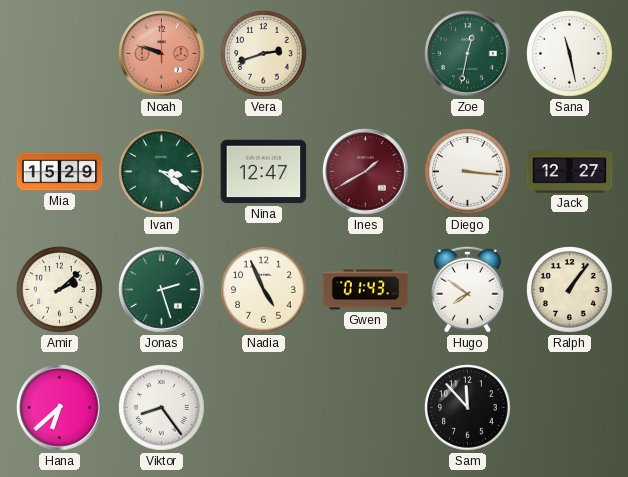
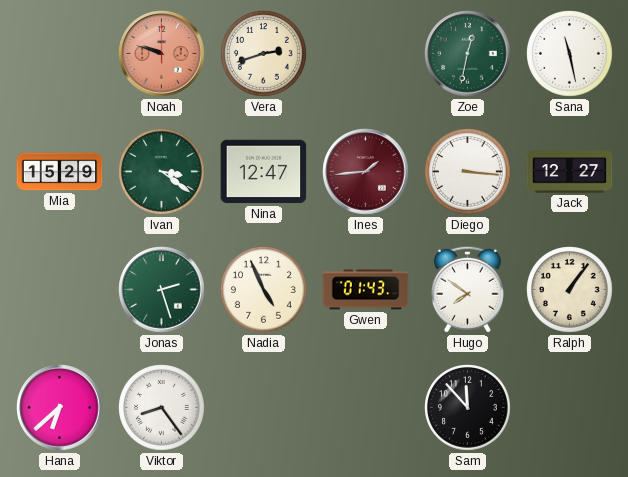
Ines: 1:40 -> 1:44 (366, 172)
Amir: 2:08 -> none (60, 290)
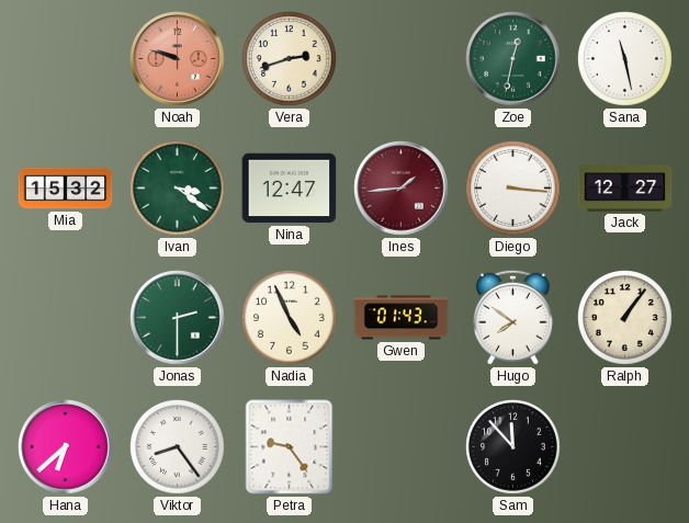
Mia: 15:29 -> 15:32 (66, 189)
Jonas: 2:27 -> 2:30 (178, 318)
Petra: none -> 9:24 (290, 447)
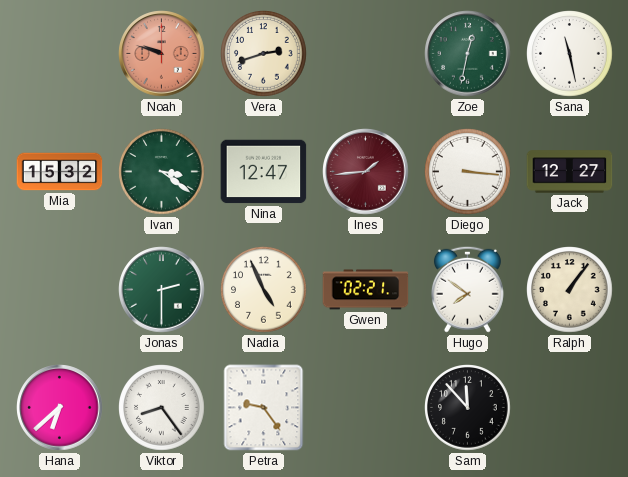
Gwen: 01:43 -> 02:21 (366, 290)
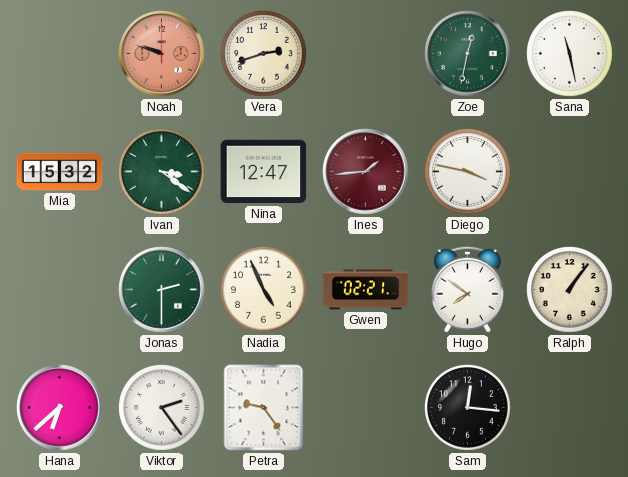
Diego: 3:16 -> 3:47 (468, 172)
Jack: 12:27 -> none (570, 172)
Viktor: 8:24 -> 2:24 (162, 408)
Sam: 11:53 -> 12:16 (468, 408)
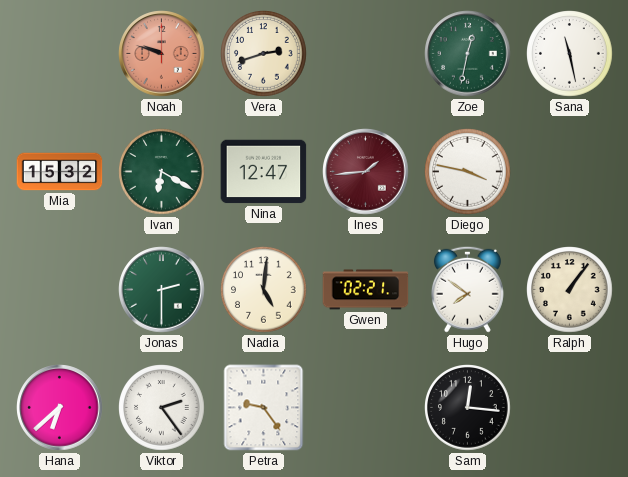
Ivan: 3:21 -> 6:20 (162, 172)
Nadia: 4:56 -> 5:01 (264, 290)
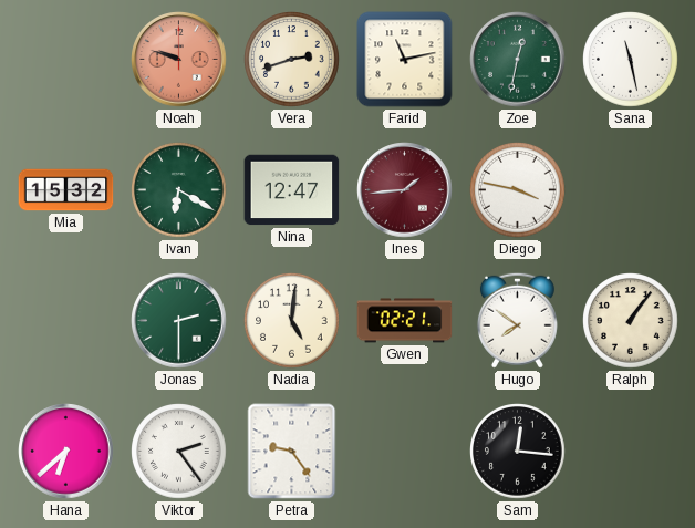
Farid: none -> 11:13 (405, 60)
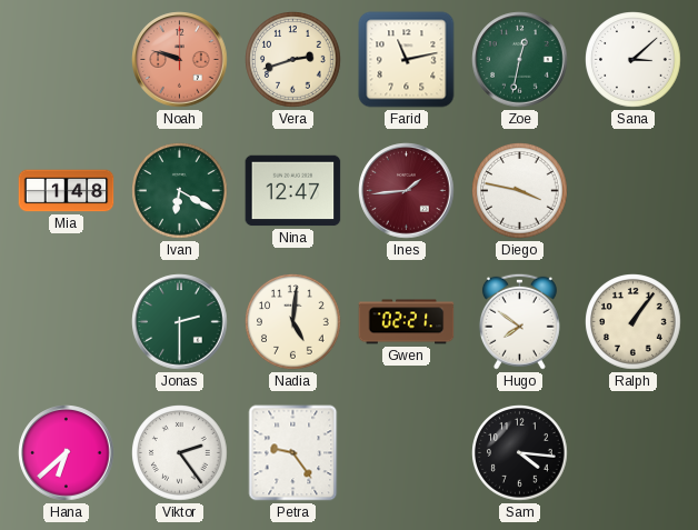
Sana: 11:28 -> 3:08 (634, 60)
Mia: 15:32 -> 1:48 (67, 191)
Sam: 12:16 -> 4:16 (520, 453)
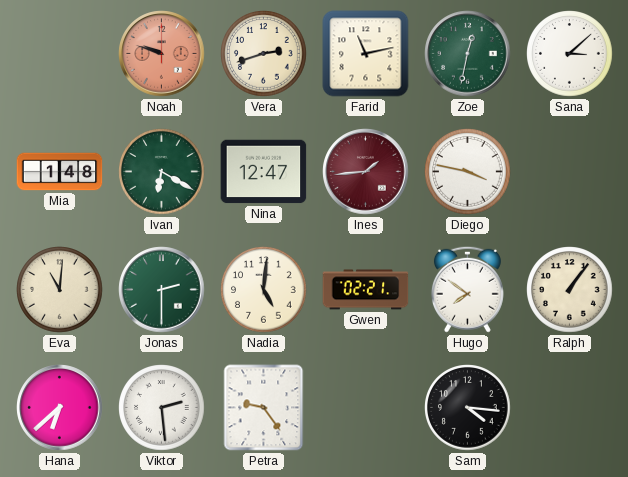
Eva: none -> 11:01 (60, 290)
Viktor: 2:24 -> 2:29 (162, 408)
